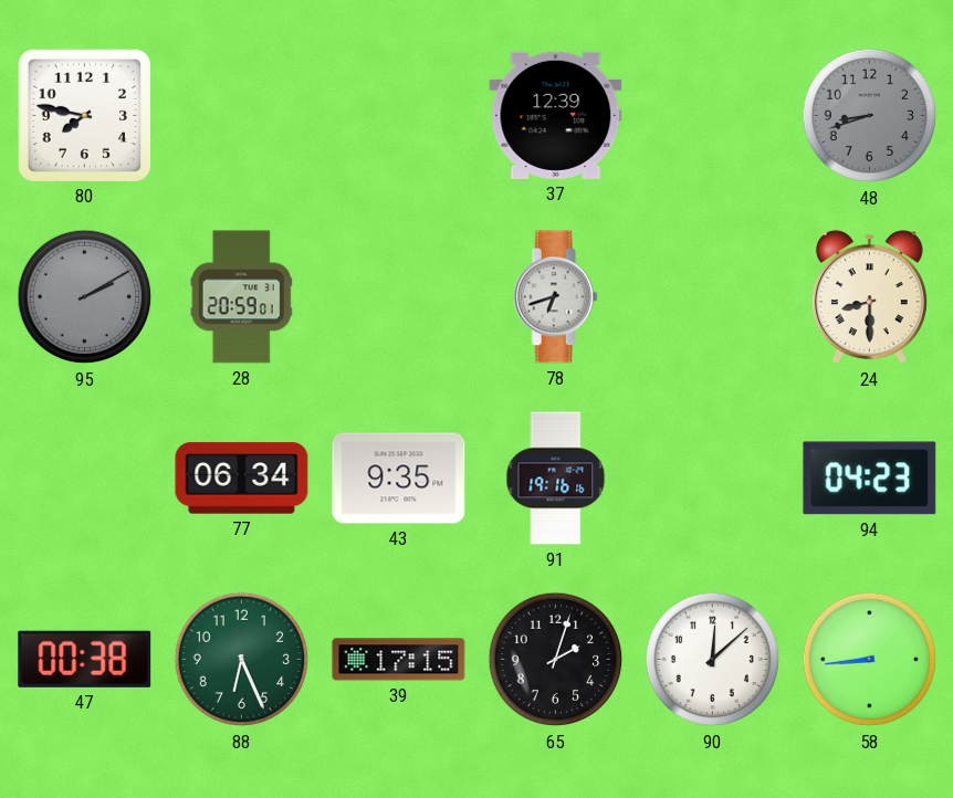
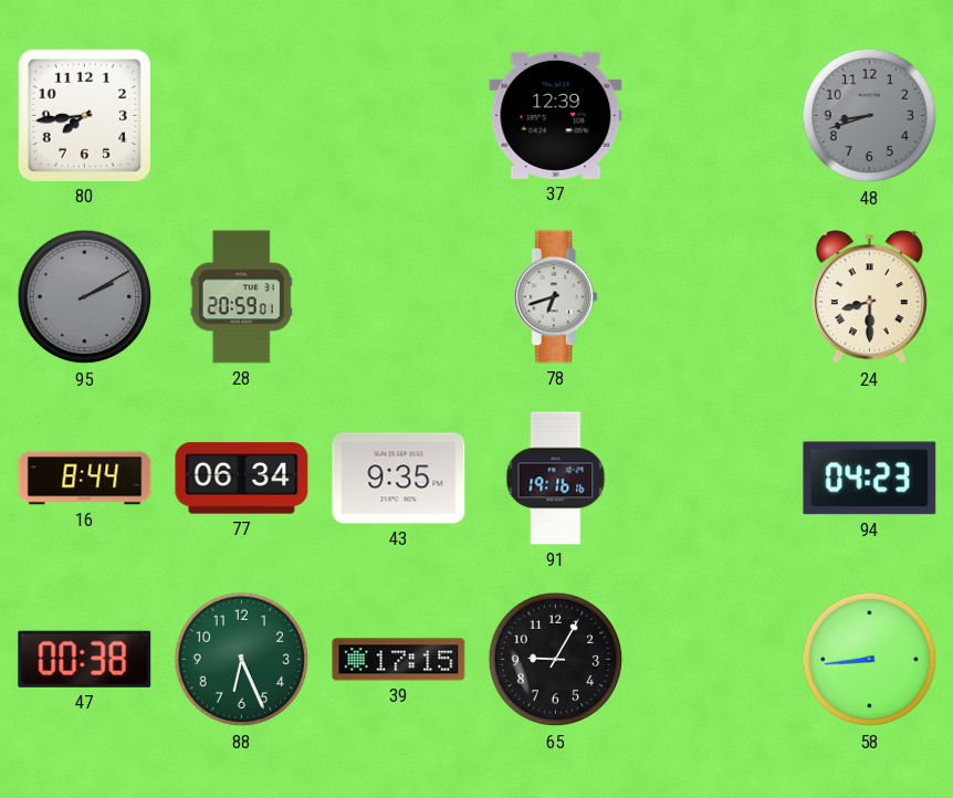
80: 7:47 -> 7:44 (84, 115)
16: none -> 8:44 (85, 479)
65: 2:03 -> 9:05 (556, 660)
90: 12:08 -> none (713, 660)
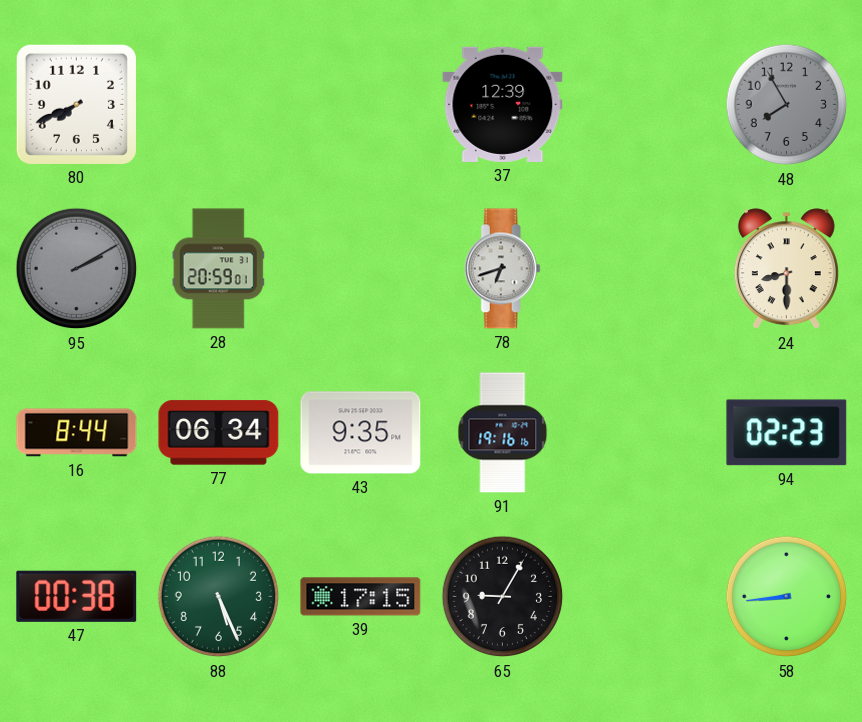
80: 7:44 -> 7:41 (76, 104)
48: 8:42 -> 7:55 (787, 105)
94: 04:23 -> 02:23 (787, 433)
88: 6:26 -> 5:26 (219, 597)
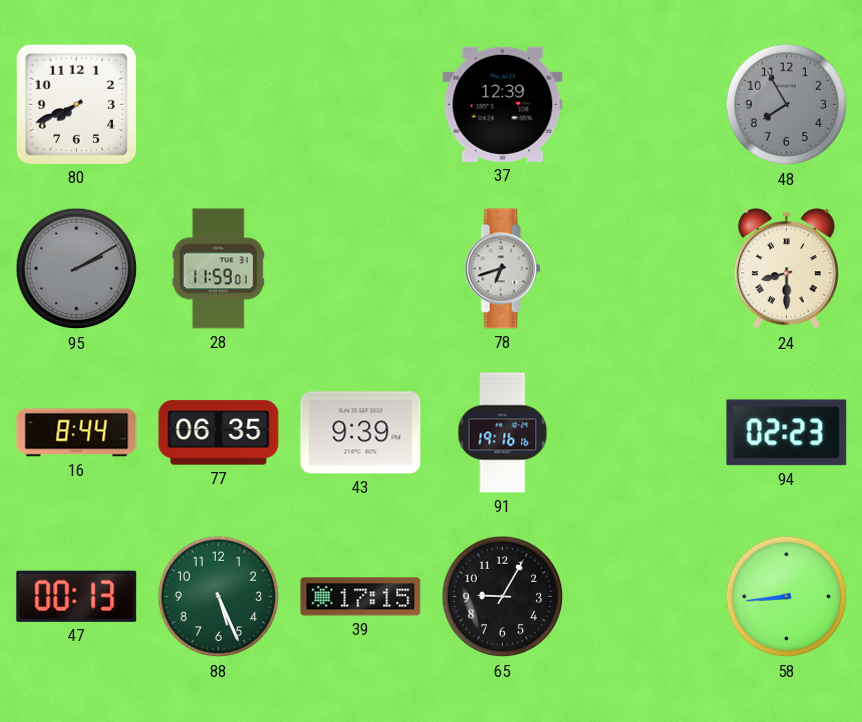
28: 20:59 -> 11:59 (218, 269)
77: 06:34 -> 06:35 (219, 433)
43: 9:35 -> 9:39 (361, 433)
47: 00:38 -> 00:13 (77, 596)
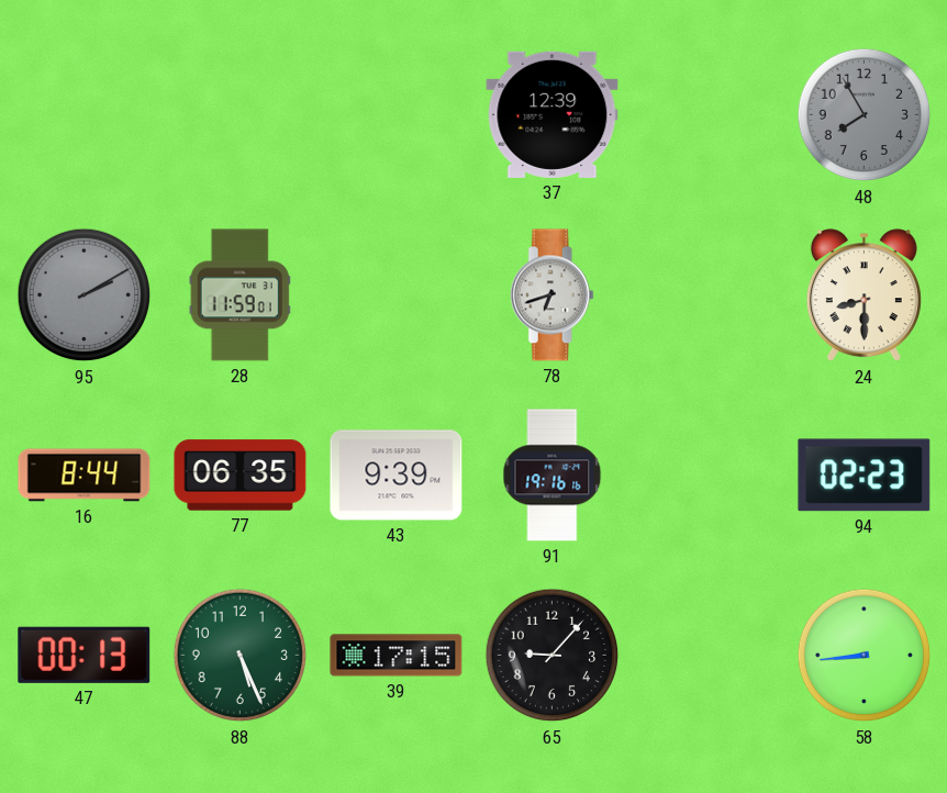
80: 7:41 -> none (76, 104)
65: 9:05 -> 9:07 (553, 656)
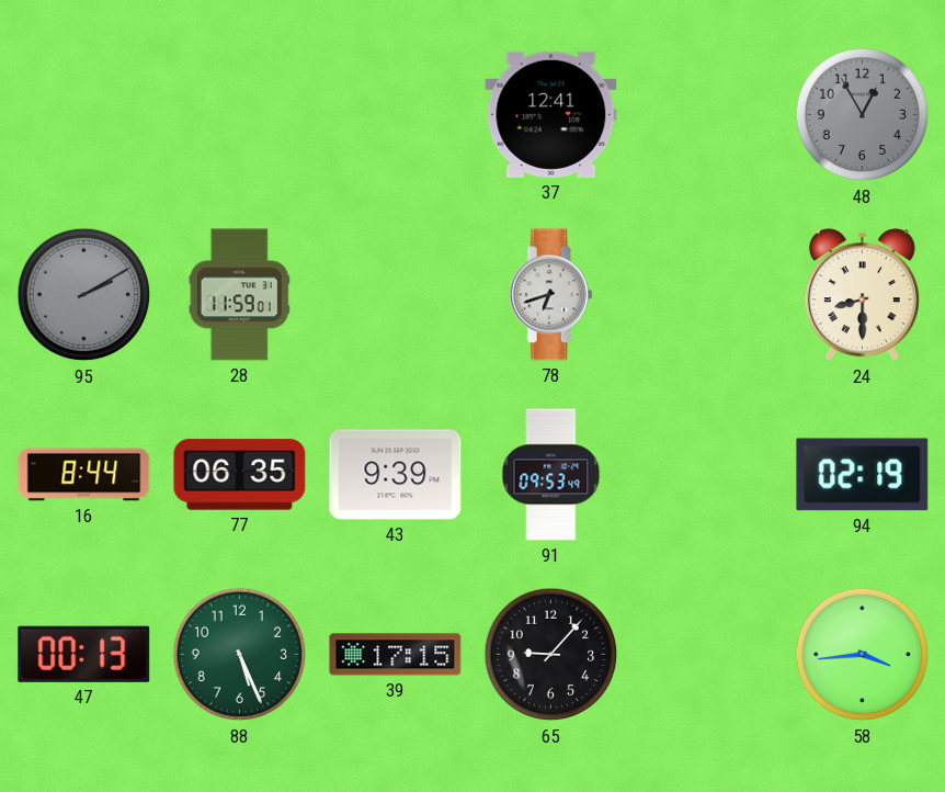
37: 12:39 -> 12:41 (551, 114)
48: 7:55 -> 12:55 (863, 115)
91: 19:16 -> 09:53 (551, 475)
94: 02:23 -> 02:19 (863, 475)
58: 8:44 -> 3:44 (863, 655)
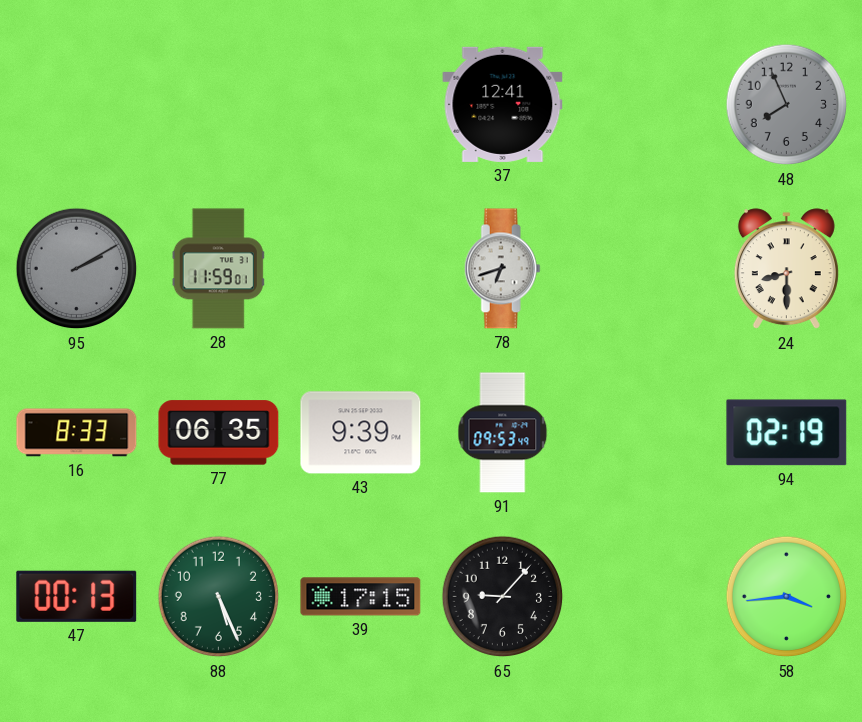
48: 12:55 -> 7:56 (787, 105)
16: 8:44 -> 8:33 (77, 433)
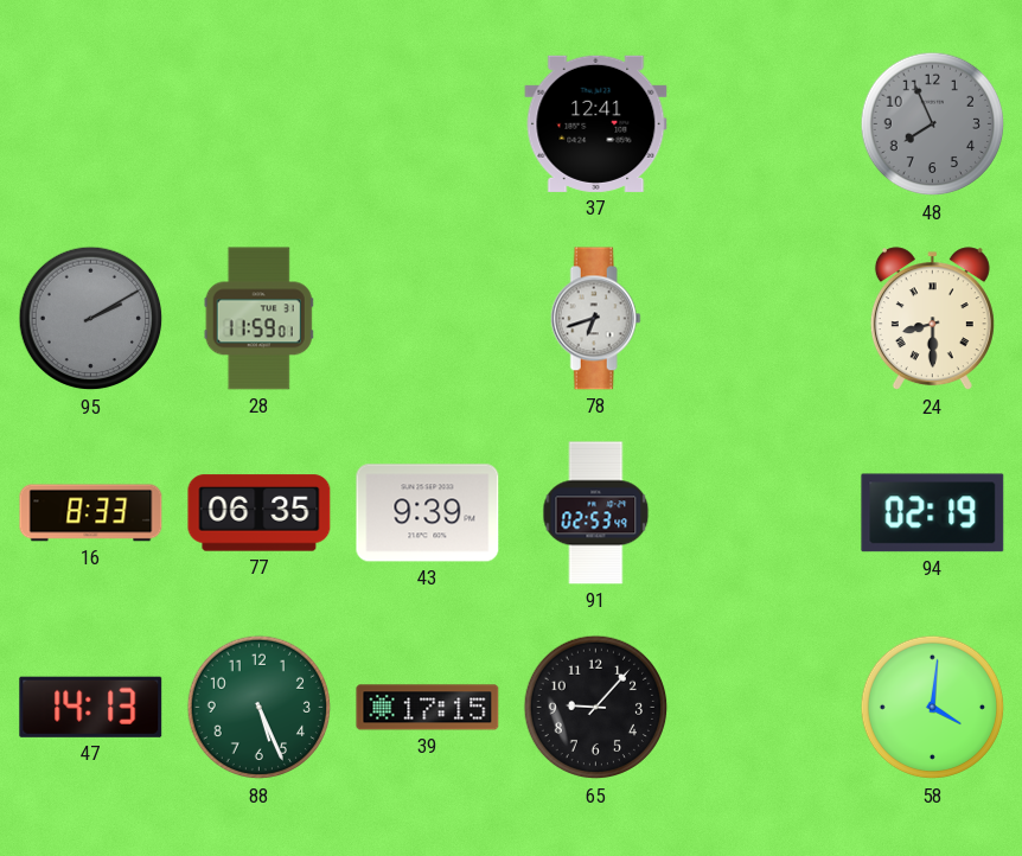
91: 09:53 -> 02:53 (596, 513)
47: 00:13 -> 14:13 (91, 707)
58: 3:44 -> 4:01 (933, 708)
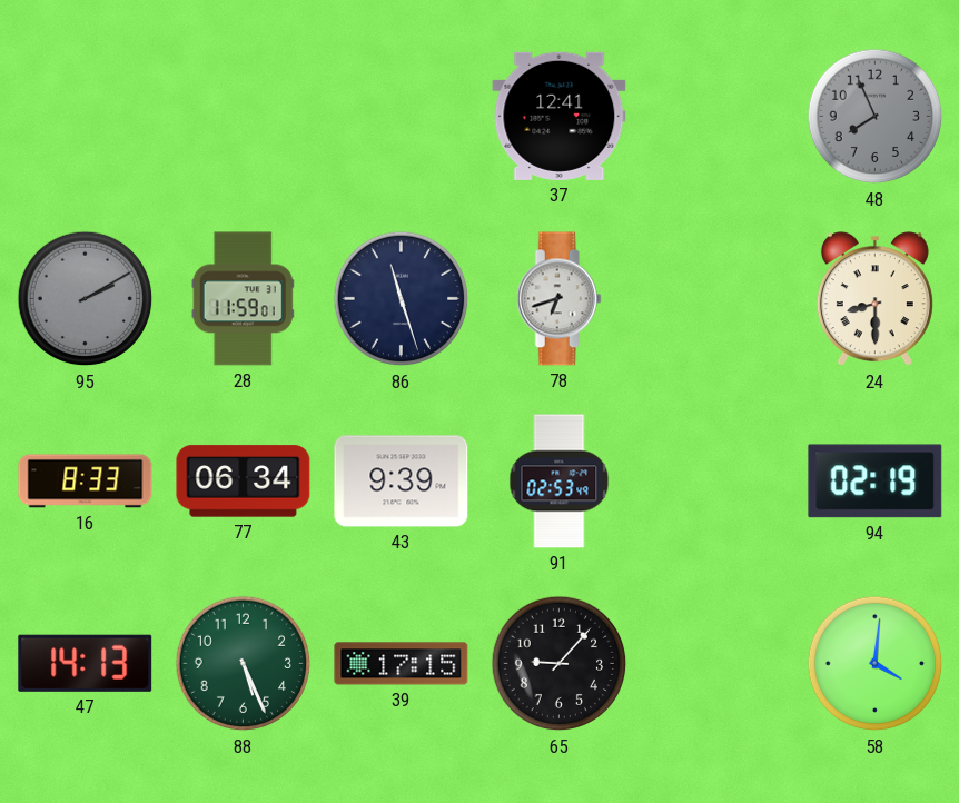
86: none -> 11:27 (402, 299)
77: 06:35 -> 06:34 (244, 482)
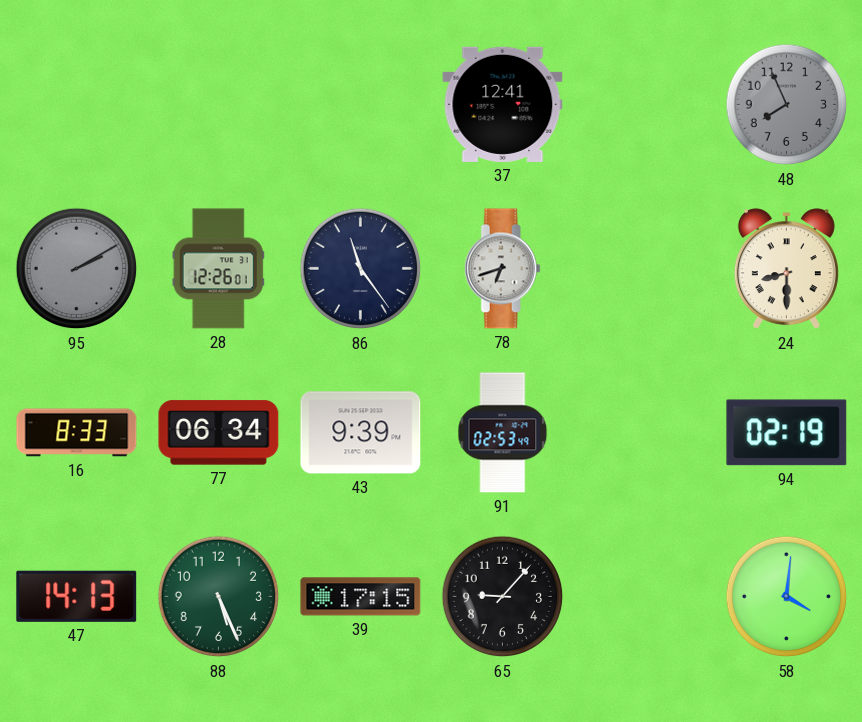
28: 11:59 -> 12:26 (218, 269)
86: 11:27 -> 11:24 (361, 269)
